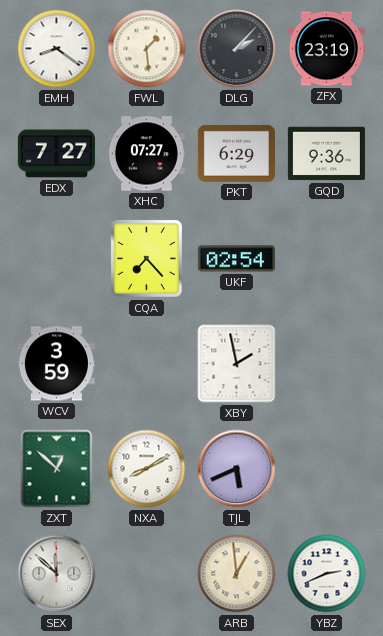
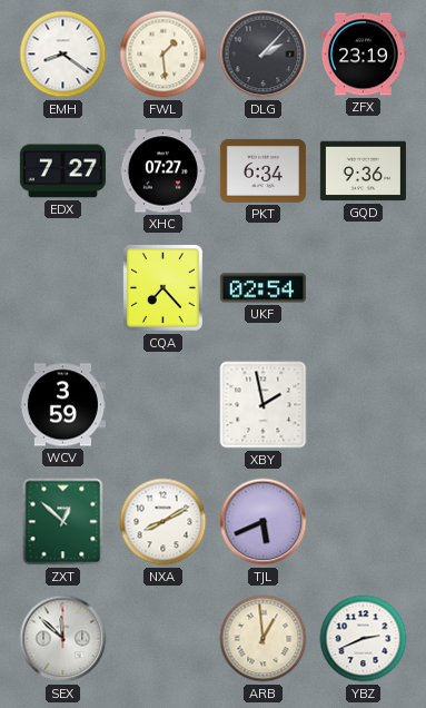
PKT: 6:29 -> 6:34 (262, 170)
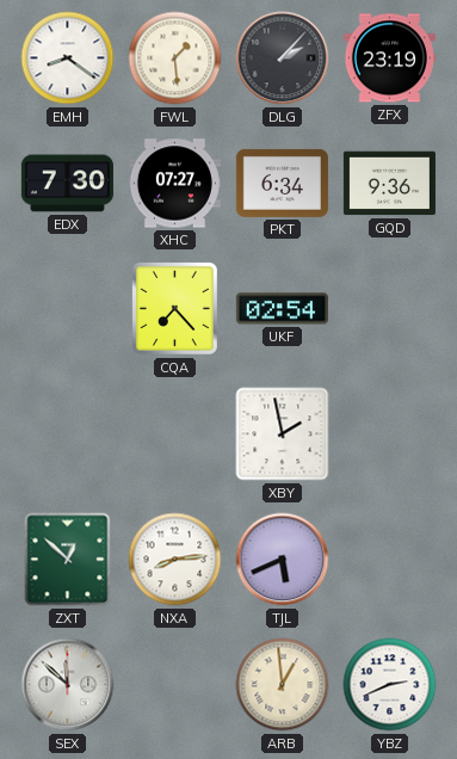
EDX: 7:27 -> 7:30 (67, 184)
WCV: 3:59 -> none (62, 405)
NXA: 8:10 -> 8:14 (175, 560)
